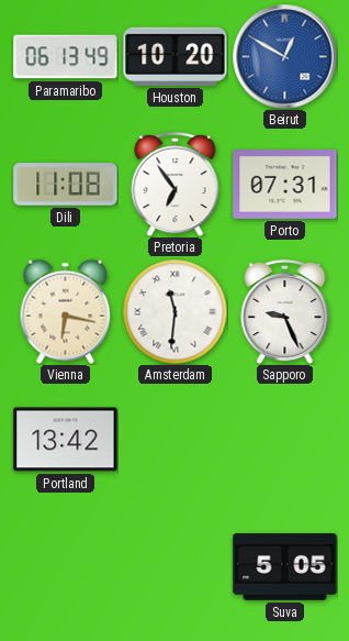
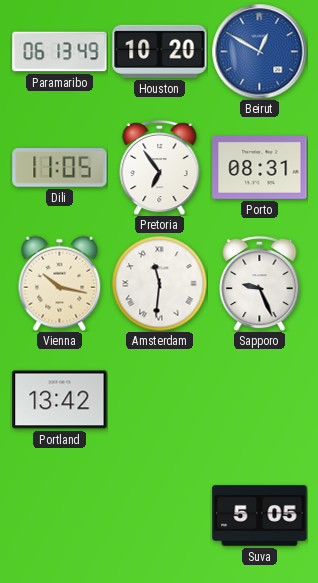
Dili: 11:08 -> 11:05 (60, 168)
Porto: 07:31 -> 08:31 (260, 168)
Vienna: 6:17 -> 10:17 (60, 283)
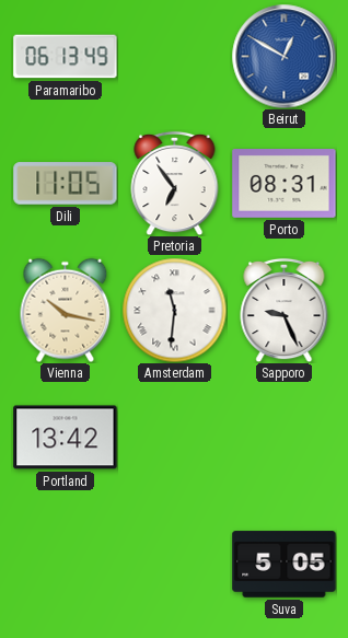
Houston: 10:20 -> none (160, 51)
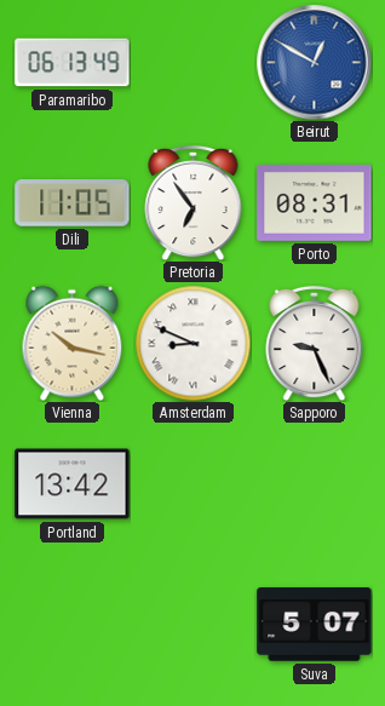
Amsterdam: 11:31 -> 8:49 (192, 343)
Suva: 5:05 -> 5:07 (315, 625)
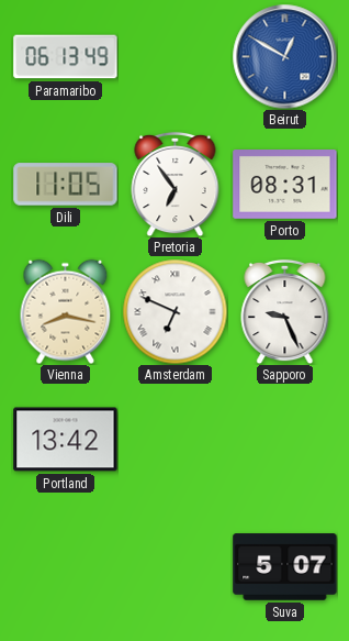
Vienna: 10:17 -> 8:17 (66, 311)
Amsterdam: 8:49 -> 6:49 (174, 311)
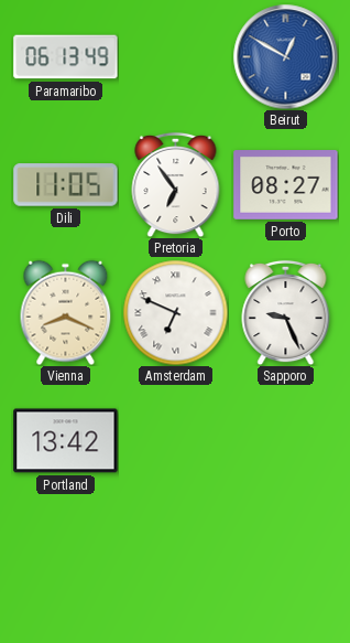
Porto: 08:31 -> 08:27 (286, 185)
Vienna: 8:17 -> 8:19 (66, 312)
Suva: 5:07 -> none (285, 567)
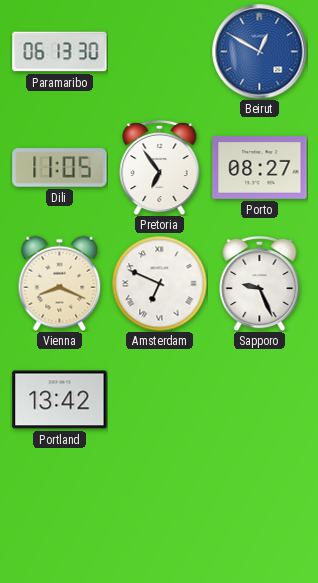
Paramaribo: 06:13:49 -> 06:13:30 (60, 52)
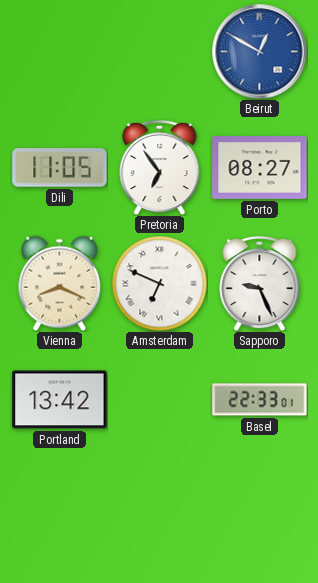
Paramaribo: 06:13 -> none (60, 52)
Basel: none -> 22:33 (260, 400)
